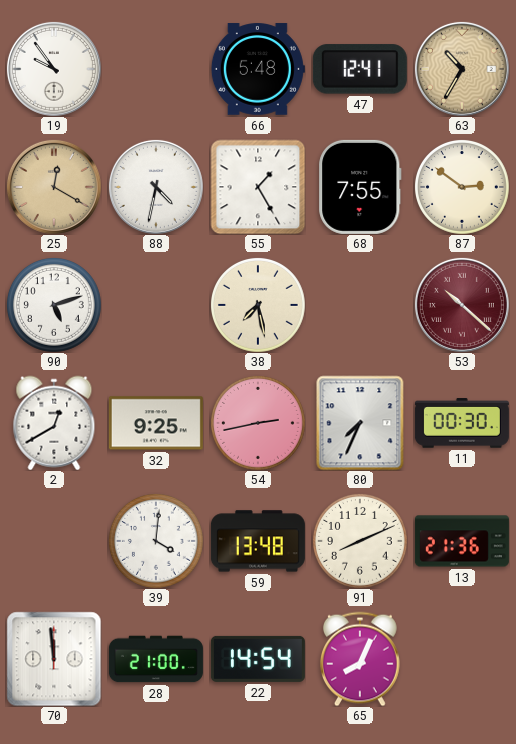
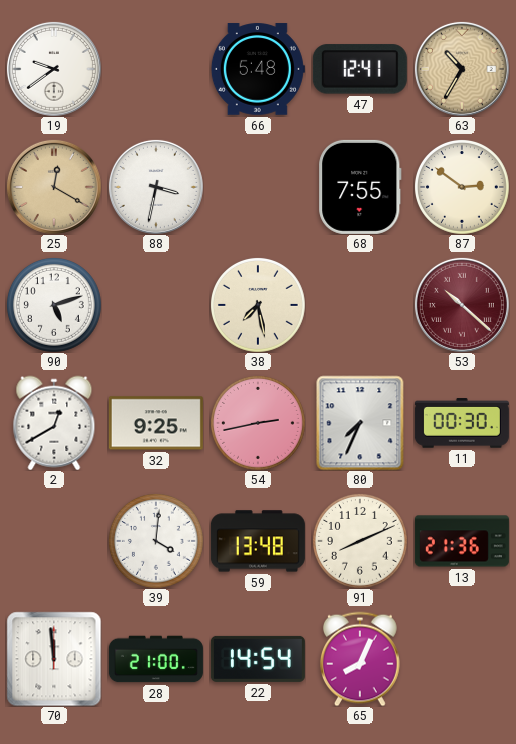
19: 9:54 -> 9:39 (54, 69)
88: 4:32 -> 3:32 (156, 187)
55: 1:25 -> none (258, 187)
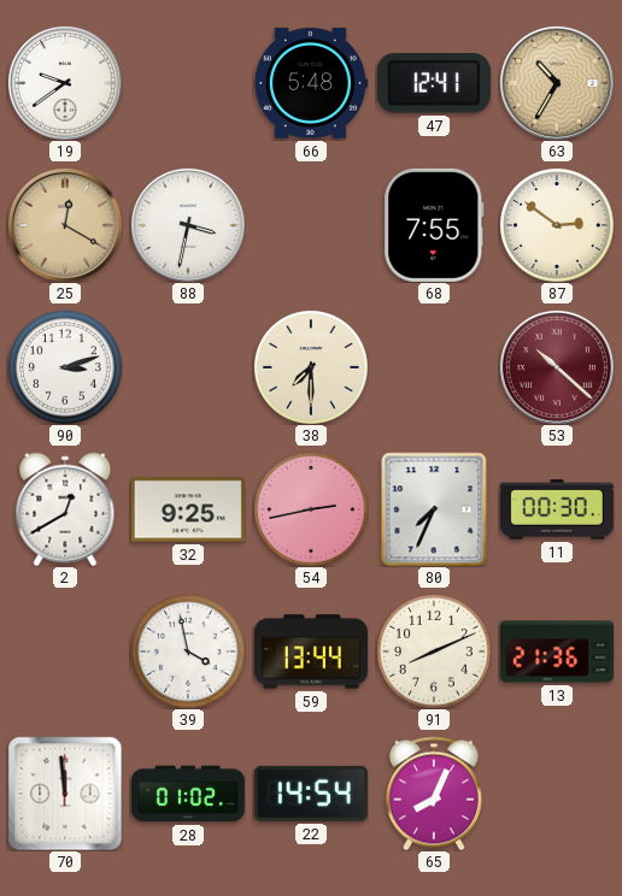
90: 5:12 -> 3:12 (65, 367)
38: 7:28 -> 7:30 (311, 367)
39: 4:01 -> 3:58 (188, 652)
59: 13:48 -> 13:44 (311, 652)
28: 21:00 -> 01:02 (188, 794)
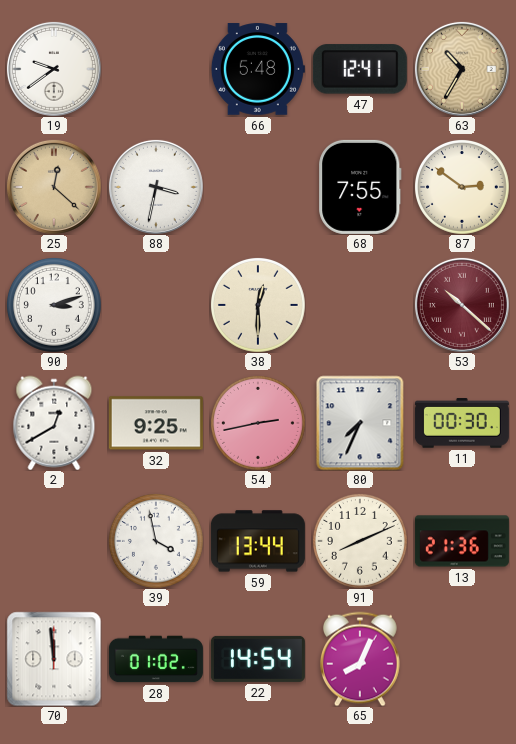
25: 12:20 -> 12:22 (54, 187)
38: 7:30 -> 12:30 (258, 305)
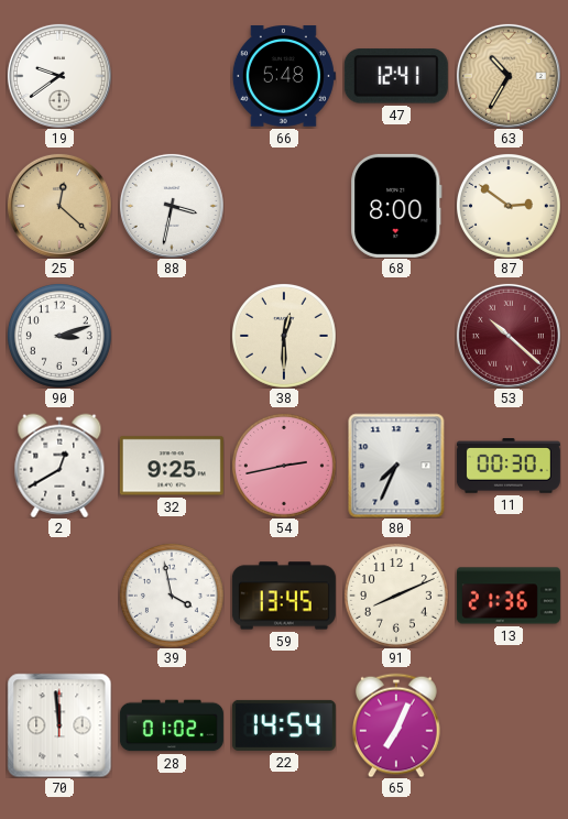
68: 7:55 -> 8:00 (396, 206)
59: 13:44 -> 13:45 (284, 596)
65: 8:04 -> 7:04 (396, 725)
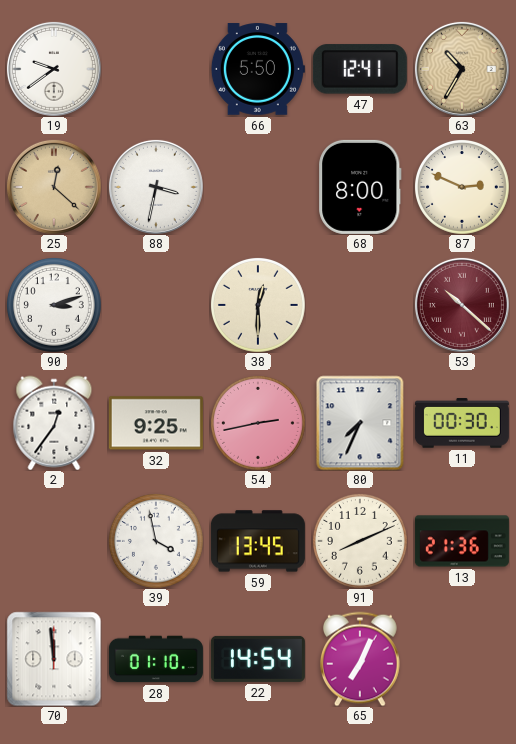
66: 5:48 -> 5:50 (258, 69)
87: 2:51 -> 2:49 (462, 187)
2: 12:40 -> 12:36 (54, 423)
28: 01:02 -> 01:10 (156, 659)
